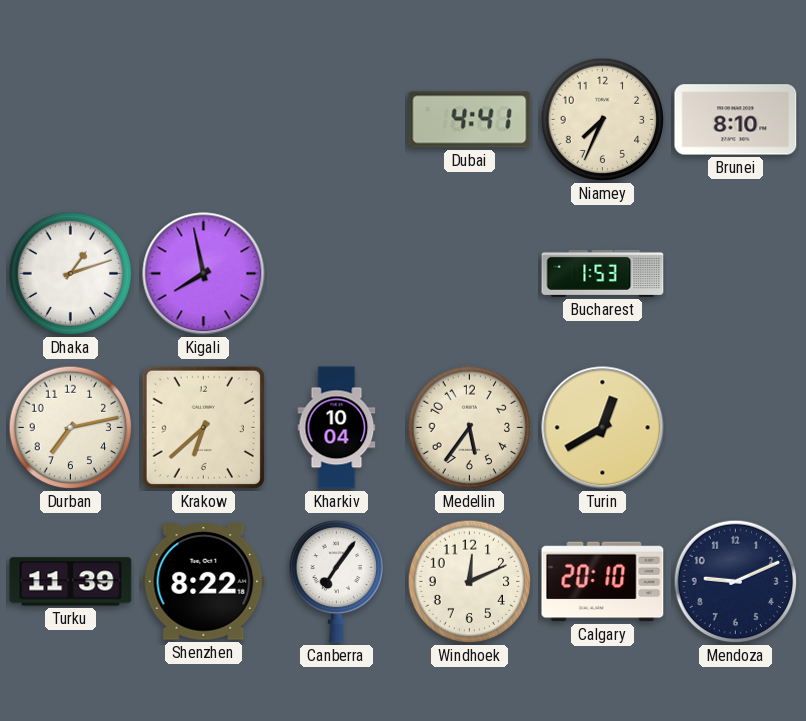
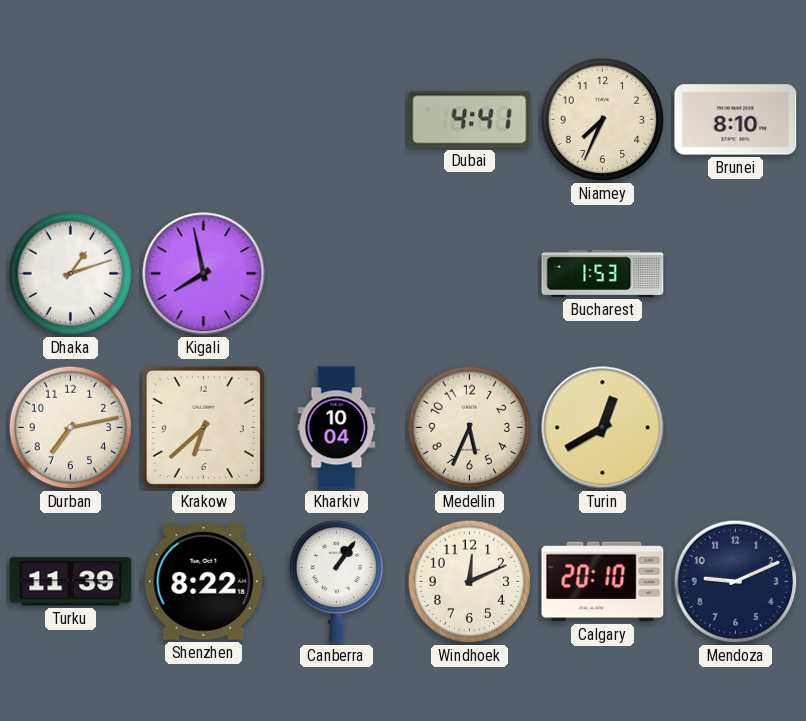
Medellin: 5:36 -> 5:34 (470, 428)
Canberra: 7:06 -> 1:06 (336, 581)
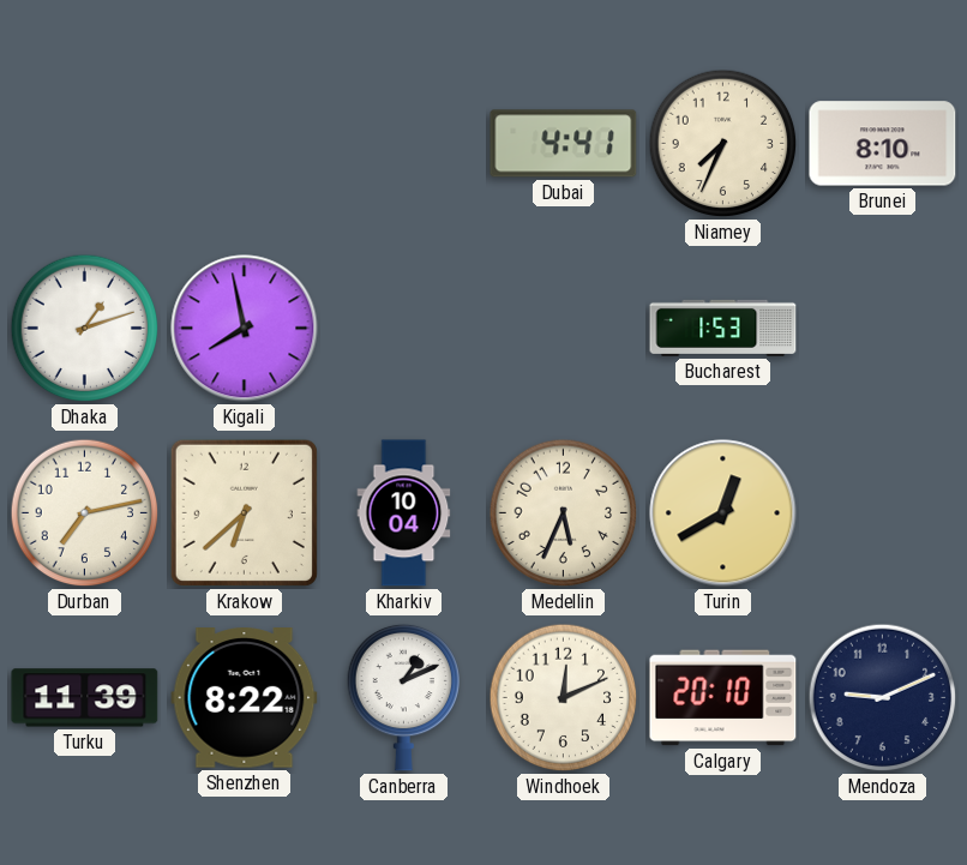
Canberra: 1:06 -> 1:11 (403, 697)
